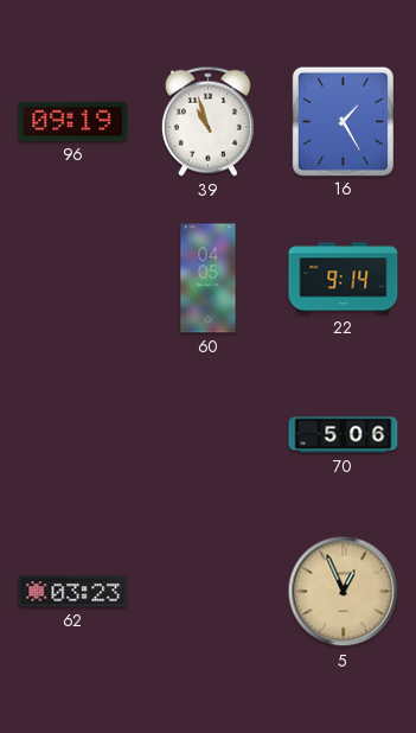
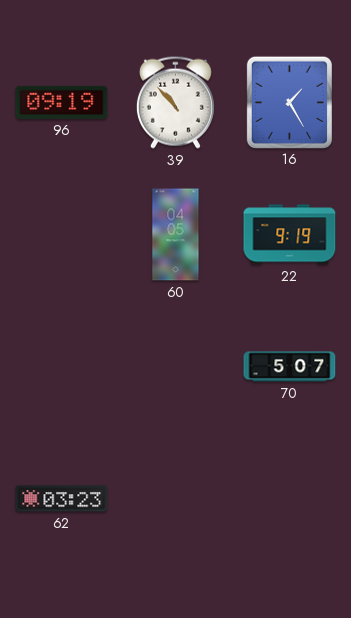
39: 10:57 -> 10:53 (175, 102)
22: 9:14 -> 9:19 (290, 235)
70: 5:06 -> 5:07 (290, 367)
5: 12:56 -> none (344, 592)
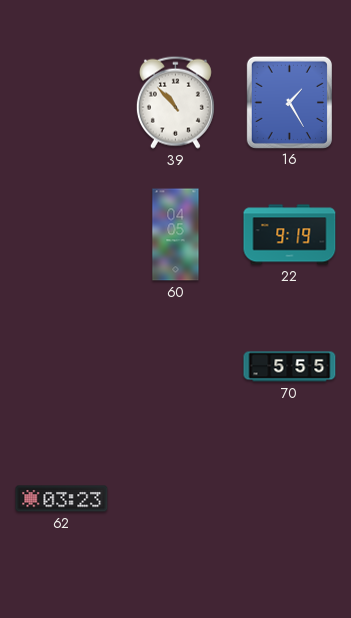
96: 09:19 -> none (62, 102)
70: 5:07 -> 5:55 (290, 367)
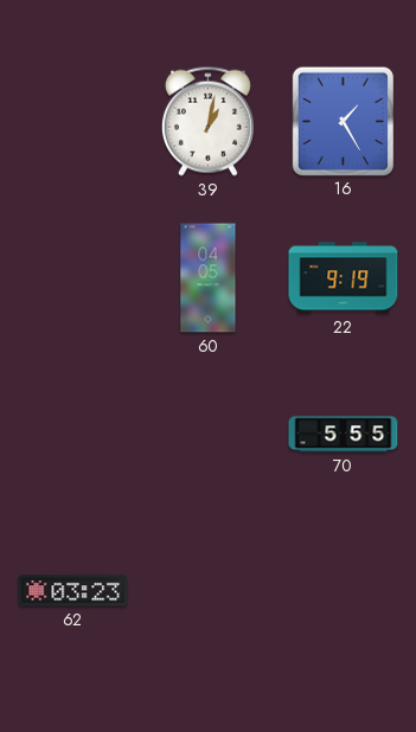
39: 10:53 -> 1:02 (207, 121)
